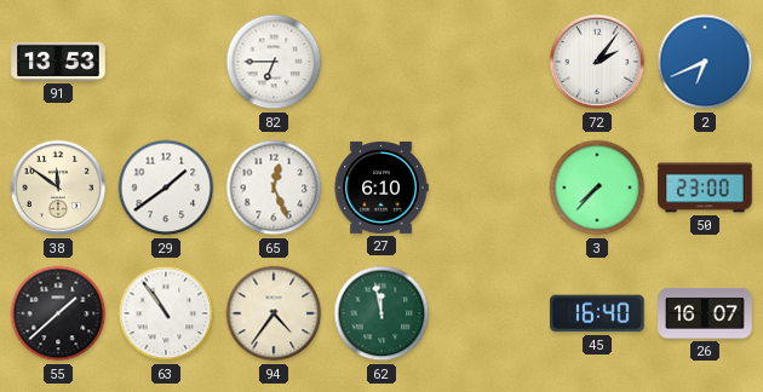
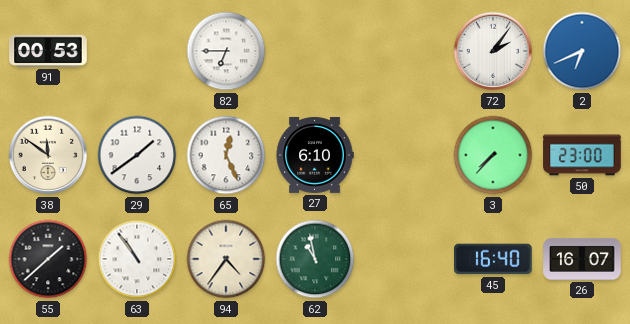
91: 13:53 -> 00:53 (48, 51)
62: 11:58 -> 10:58 (315, 259)
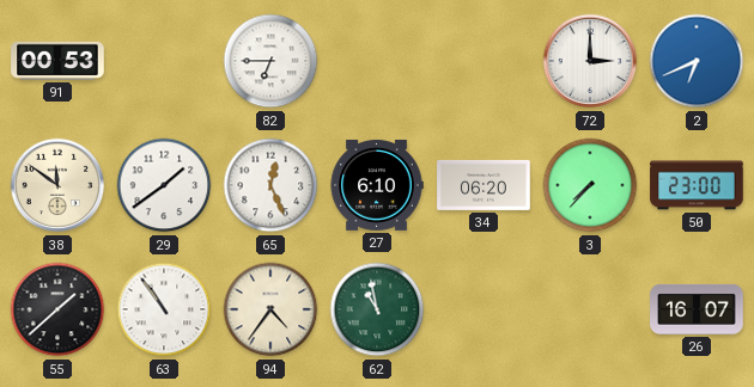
72: 2:06 -> 3:00 (590, 61)
34: none -> 06:20 (484, 185)
45: 16:40 -> none (494, 259)
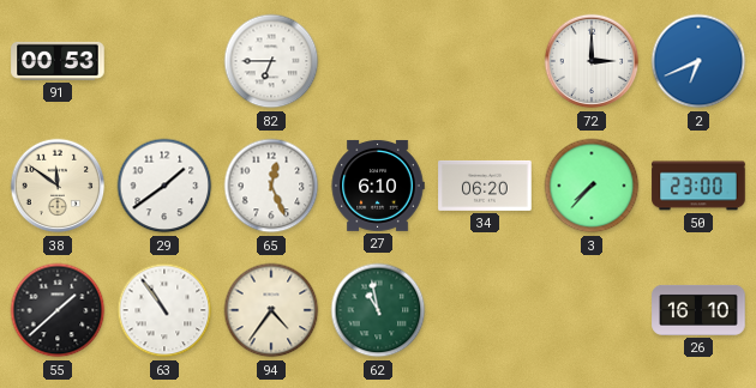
26: 16:07 -> 16:10 (698, 310)
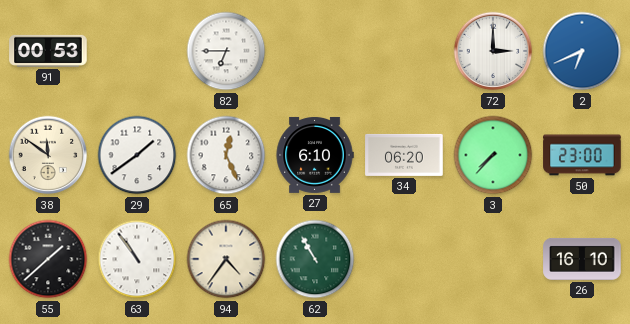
62: 10:58 -> 10:55 (315, 259)
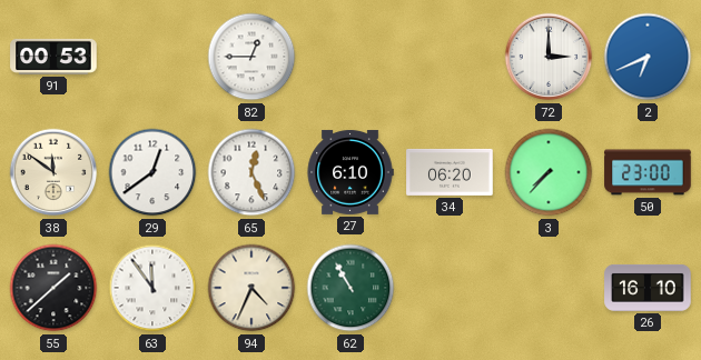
82: 6:45 -> 12:45 (251, 57)
29: 1:39 -> 12:39 (152, 172)
63: 10:54 -> 11:54 (152, 288)
94: 4:36 -> 4:34 (251, 288)
